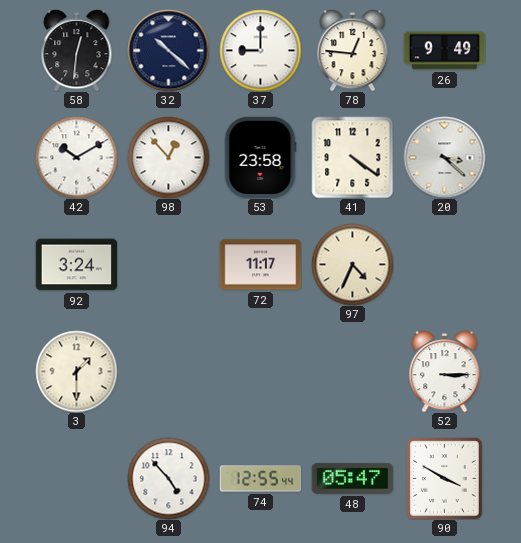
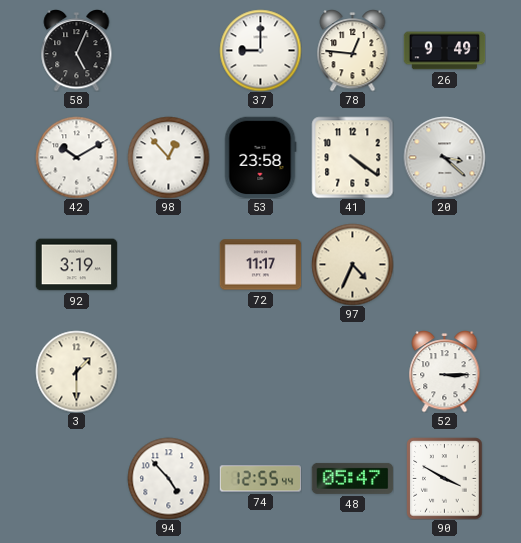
58: 12:31 -> 5:04 (77, 51)
32: 10:22 -> none (168, 50)
92: 3:24 -> 3:19 (76, 265)
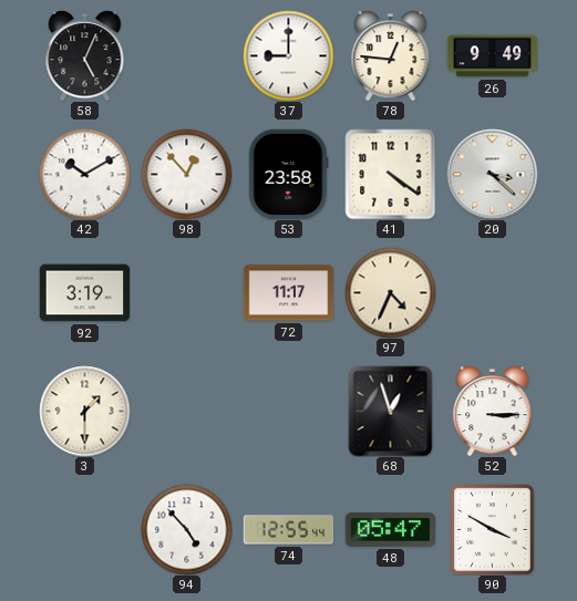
68: none -> 12:57 (391, 411)
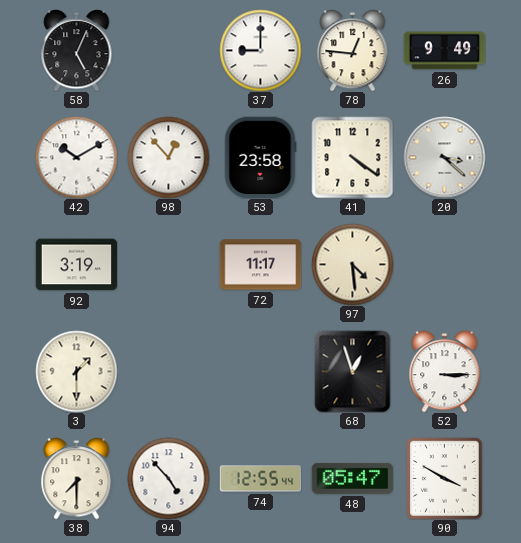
97: 4:34 -> 4:29 (352, 264)
38: none -> 7:30 (77, 479)
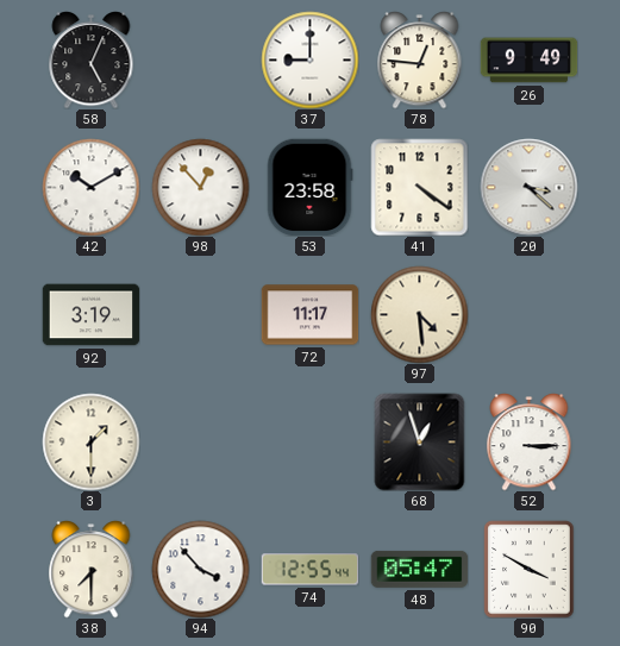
94: 4:53 -> 3:53 (200, 569)
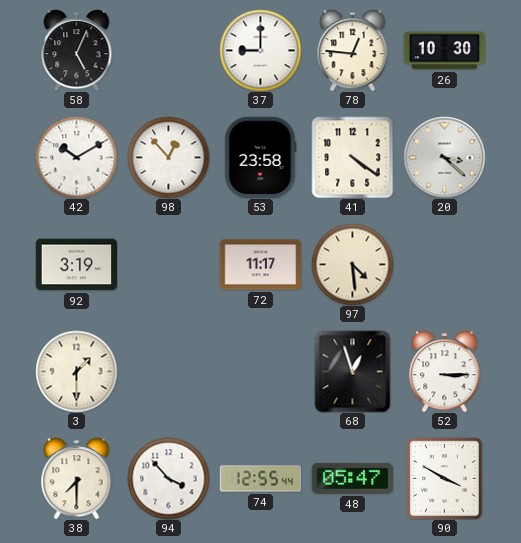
26: 9:49 -> 10:30 (444, 51)
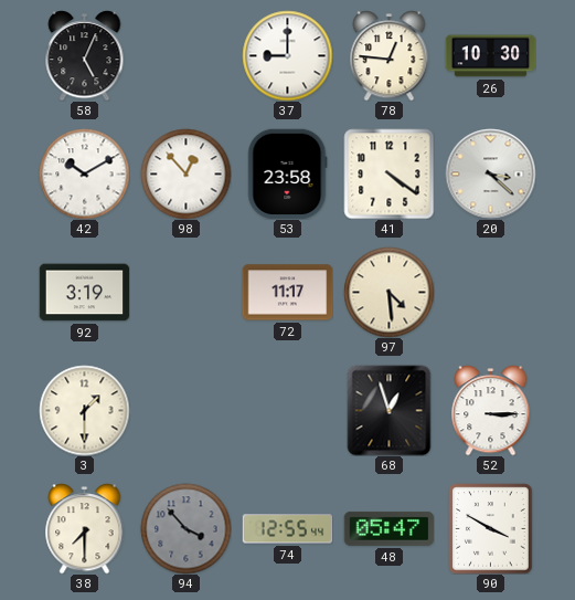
94 dial: white -> grey (185, 528)
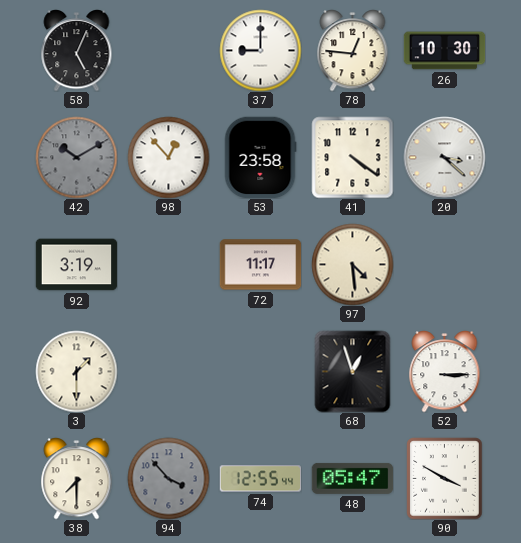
42 dial: white -> grey (76, 157)
